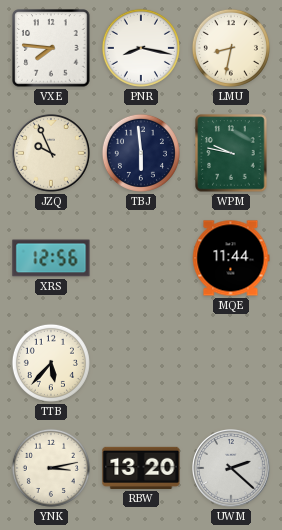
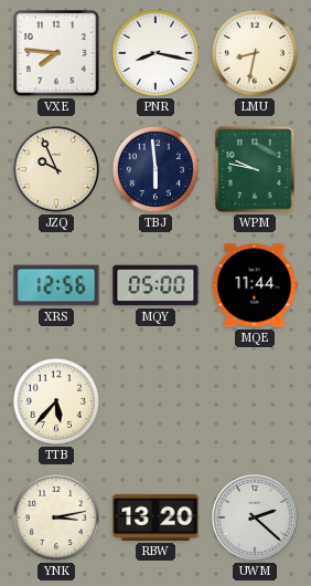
MQY: none -> 05:00 (155, 285)
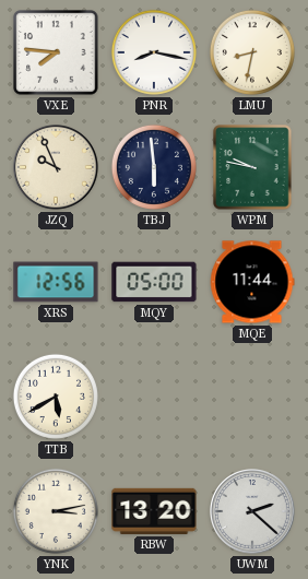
TTB: 5:37 -> 5:40 (56, 397)
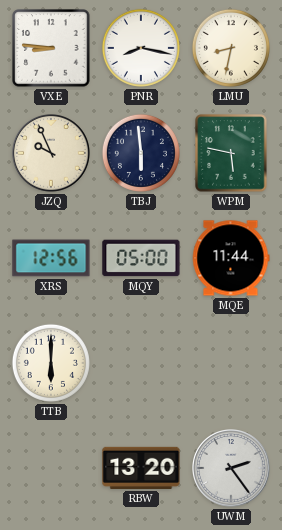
VXE: 7:46 -> 8:46 (51, 48)
WPM: 9:47 -> 5:47 (231, 153)
TTB: 5:40 -> 6:00 (51, 363)
YNK: 3:13 -> none (56, 511)
UWM: 2:22 -> 2:24 (232, 469)
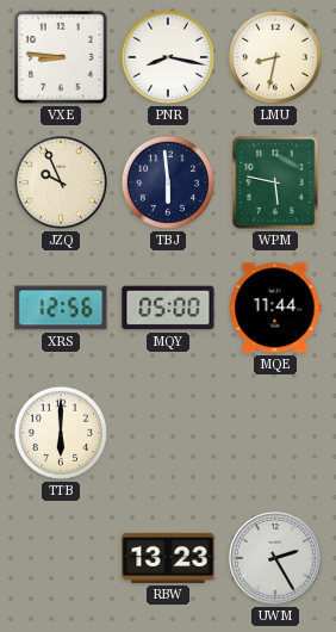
RBW: 13:20 -> 13:23 (168, 558)
UWM: 2:24 -> 2:25 (276, 559)
